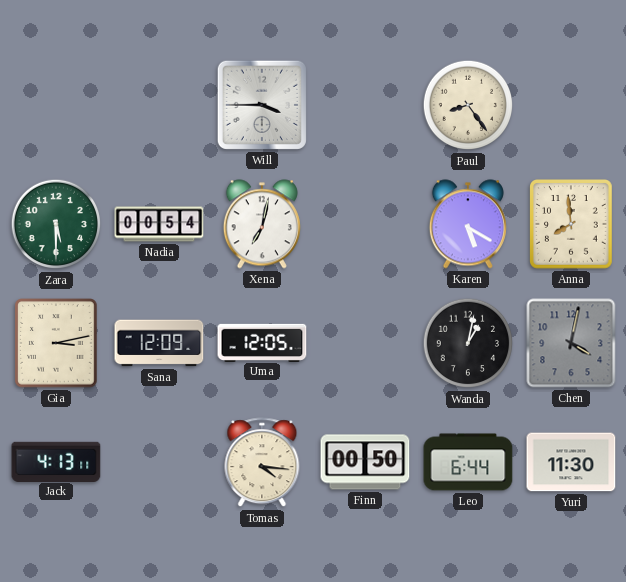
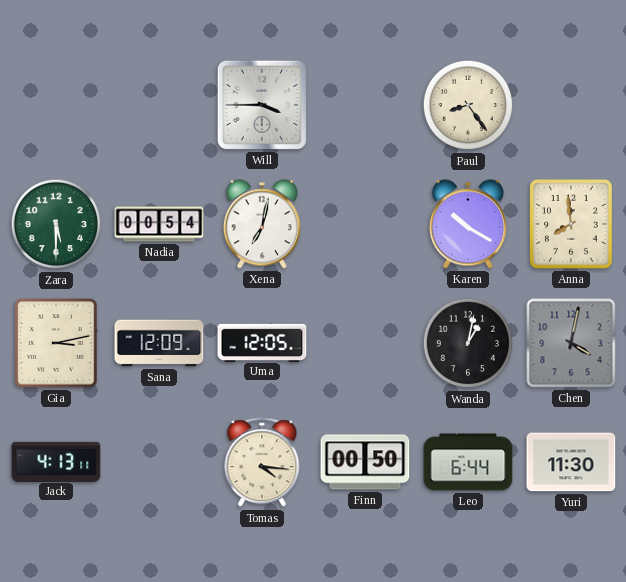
Karen: 5:20 -> 10:20 (468, 224)
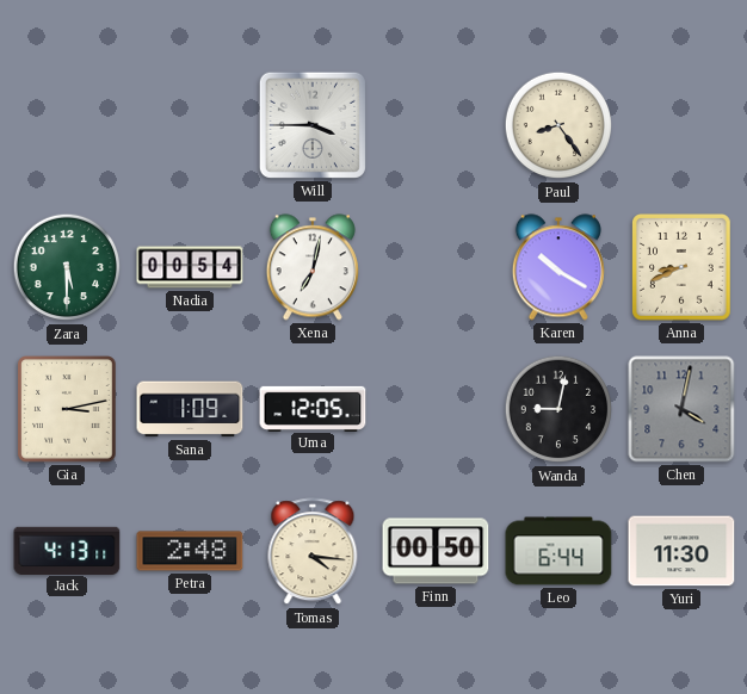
Anna: 7:59 -> 8:41 (683, 268)
Sana: 12:09 -> 1:09 (190, 409)
Wanda: 1:02 -> 9:02 (558, 409)
Petra: none -> 2:48 (190, 551)
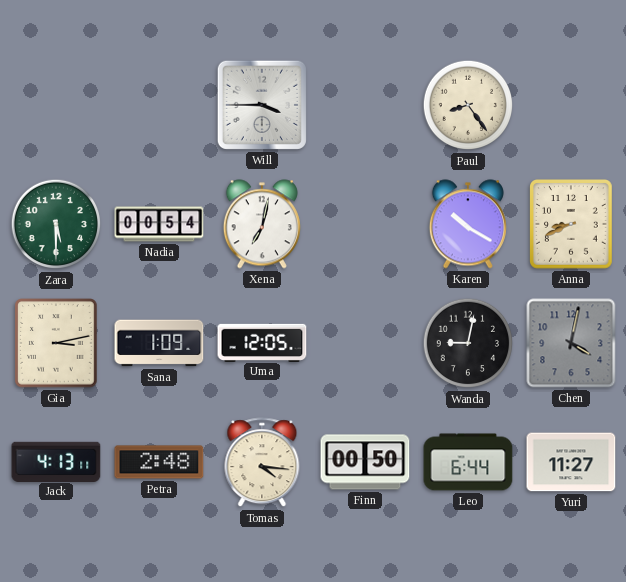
Yuri: 11:30 -> 11:27 (571, 462)
